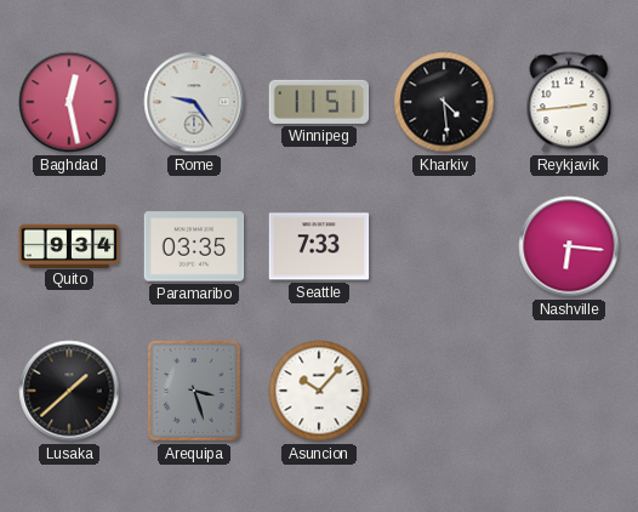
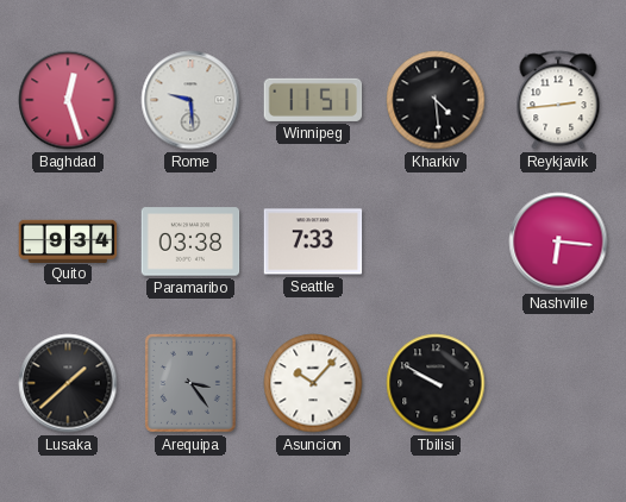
Baghdad: 12:28 -> 12:27 (68, 100)
Rome: 9:24 -> 9:29 (190, 100)
Paramaribo: 03:35 -> 03:38 (190, 241)
Arequipa: 3:27 -> 3:24 (190, 383)
Tbilisi: none -> 9:50 (436, 383)
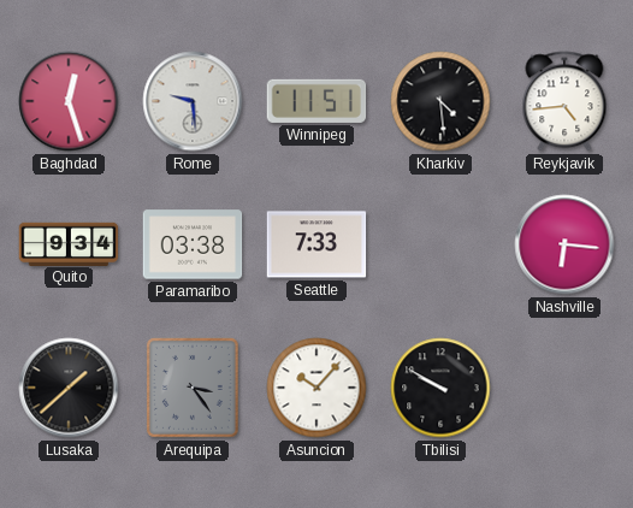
Reykjavik: 2:44 -> 4:44 (564, 101)
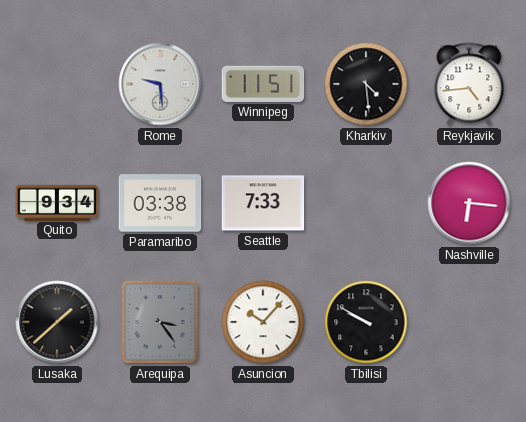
Baghdad: 12:27 -> none (69, 101)
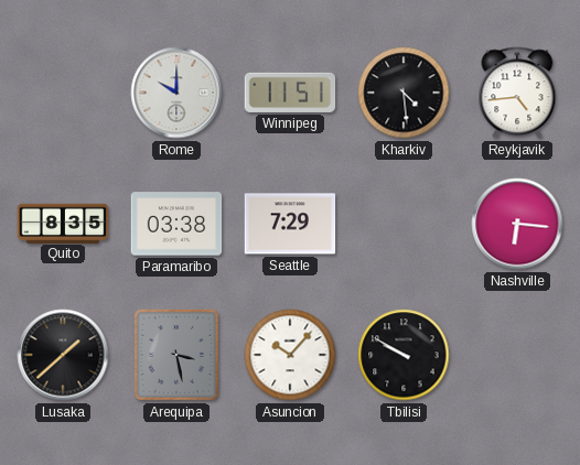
Rome: 9:29 -> 10:00 (176, 93)
Quito: 9:34 -> 8:35 (63, 223)
Seattle: 7:33 -> 7:29 (290, 224)
Arequipa: 3:24 -> 3:28 (176, 355)
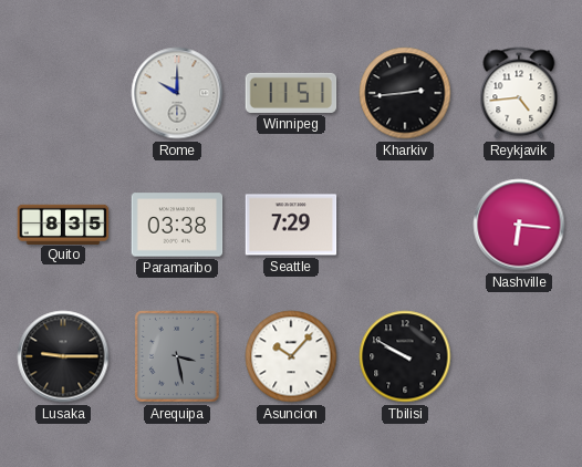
Kharkiv: 4:29 -> 2:44 (405, 93)
Lusaka: 1:38 -> 9:15 (63, 356)
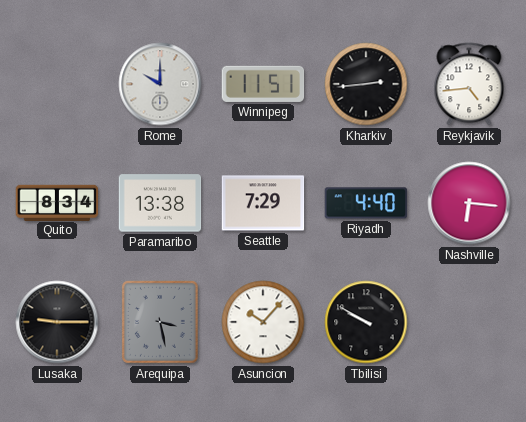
Quito: 8:35 -> 8:34 (57, 202)
Paramaribo: 03:38 -> 13:38 (160, 203)
Riyadh: none -> 4:40 (366, 203)
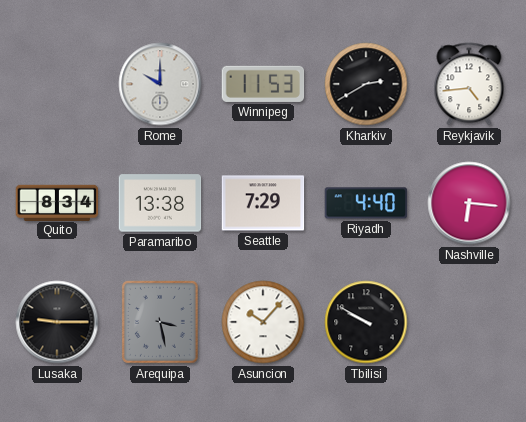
Winnipeg: 11:51 -> 11:53 (263, 84)
Kharkiv: 2:44 -> 2:40 (366, 84)
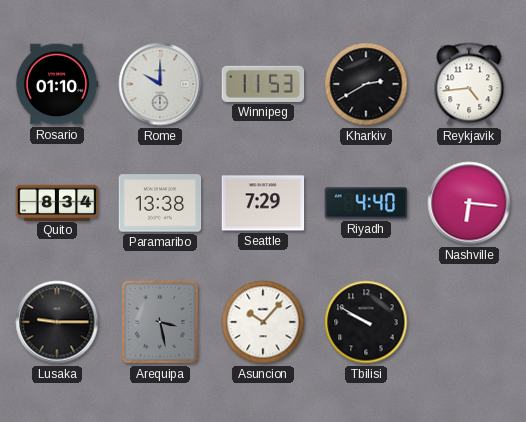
Rosario: none -> 01:10 (57, 84)
